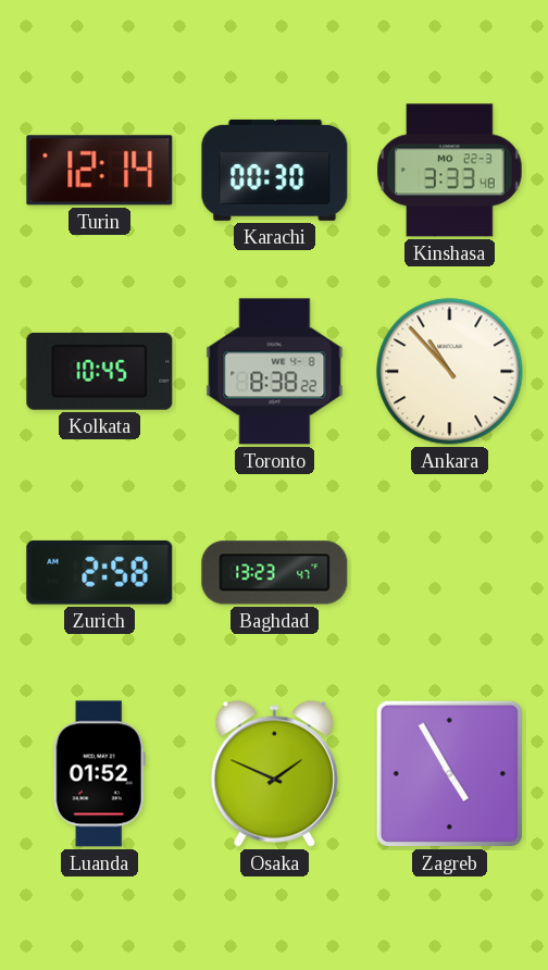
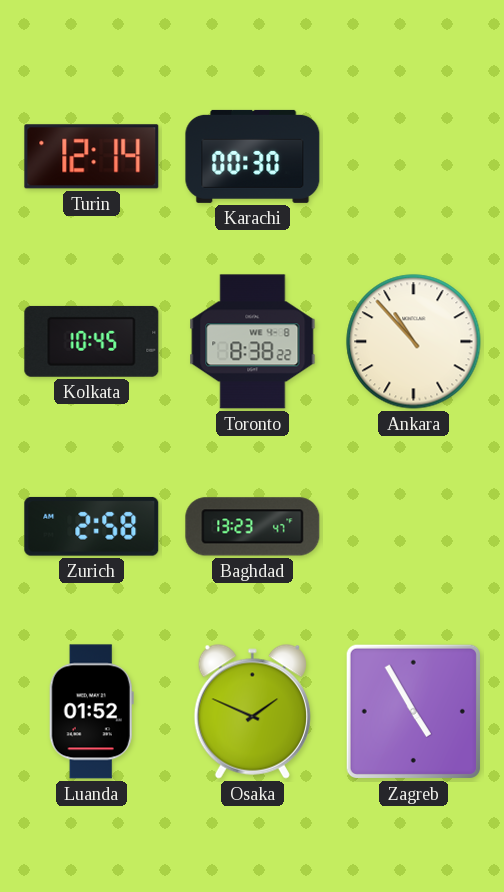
Kinshasa: 3:33 -> none (450, 171)
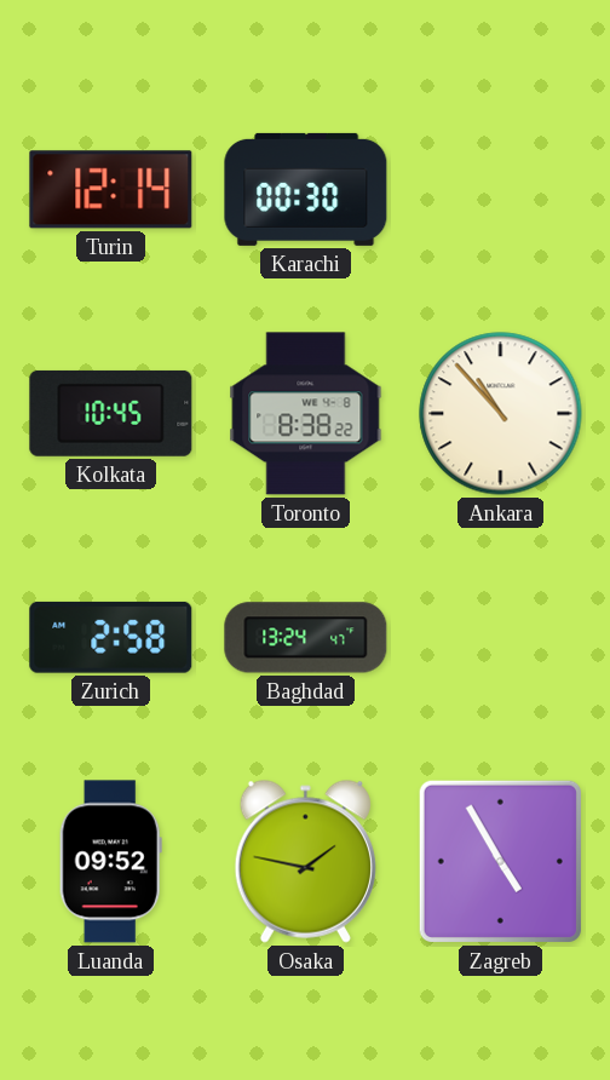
Baghdad: 13:23 -> 13:24 (306, 638)
Luanda: 01:52 -> 09:52 (110, 862)
Osaka: 1:49 -> 1:47 (305, 861)
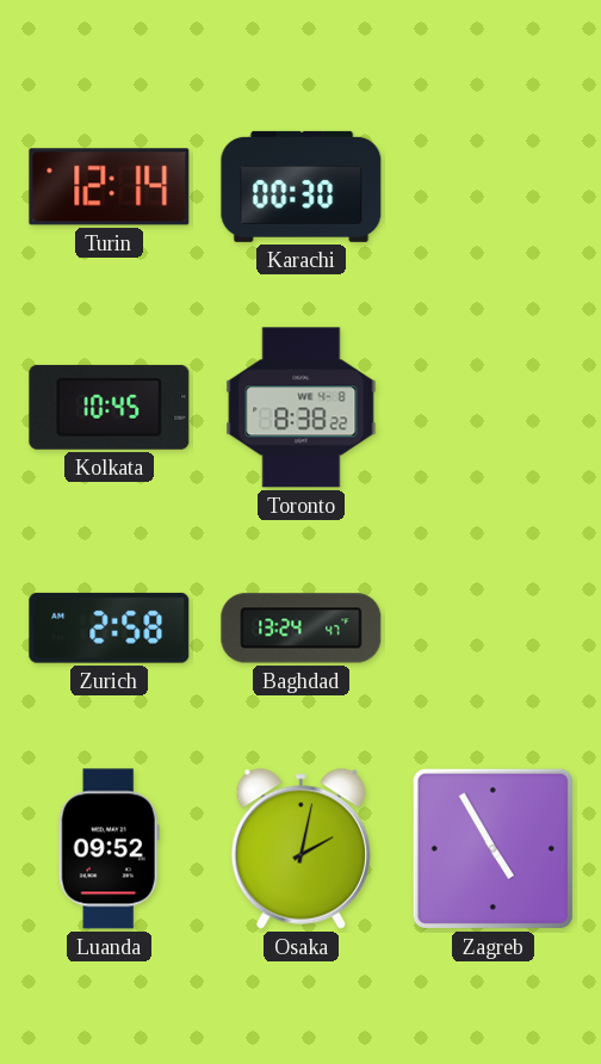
Ankara: 10:53 -> none (501, 414)
Osaka: 1:47 -> 2:02 (300, 848)
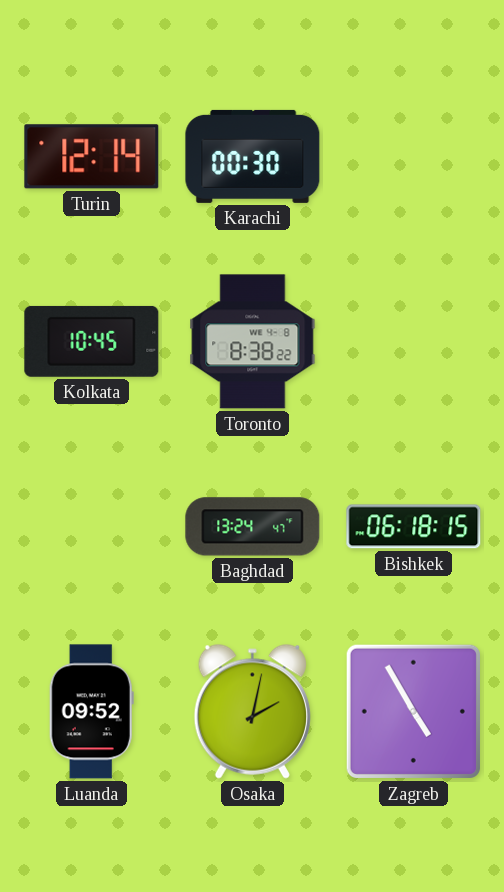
Zurich: 2:58 -> none (110, 627)
Bishkek: none -> 06:18 (414, 527)
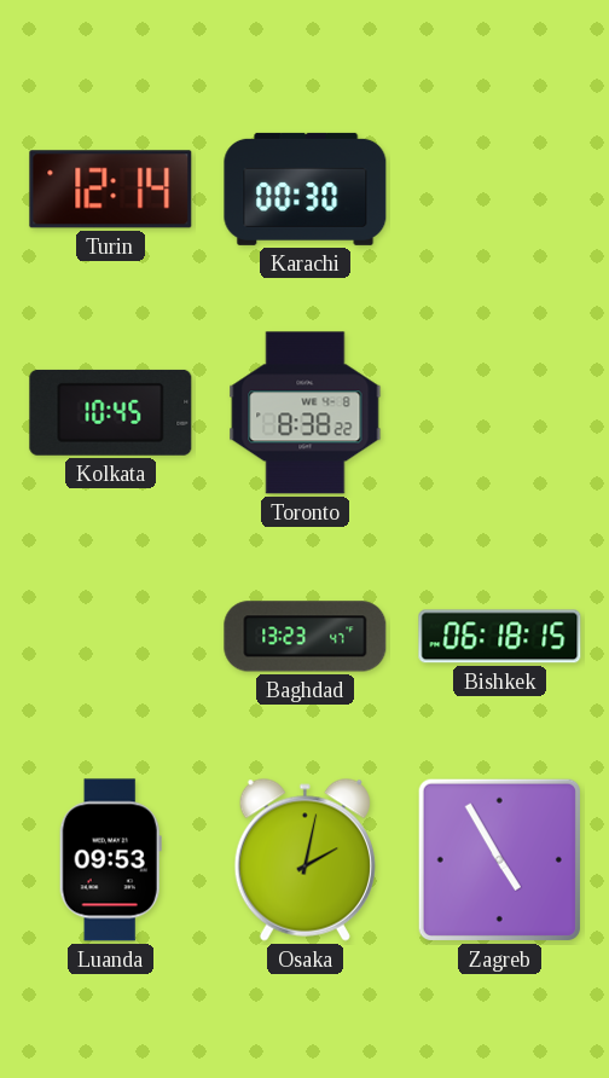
Baghdad: 13:24 -> 13:23 (306, 637)
Luanda: 09:52 -> 09:53 (110, 860)
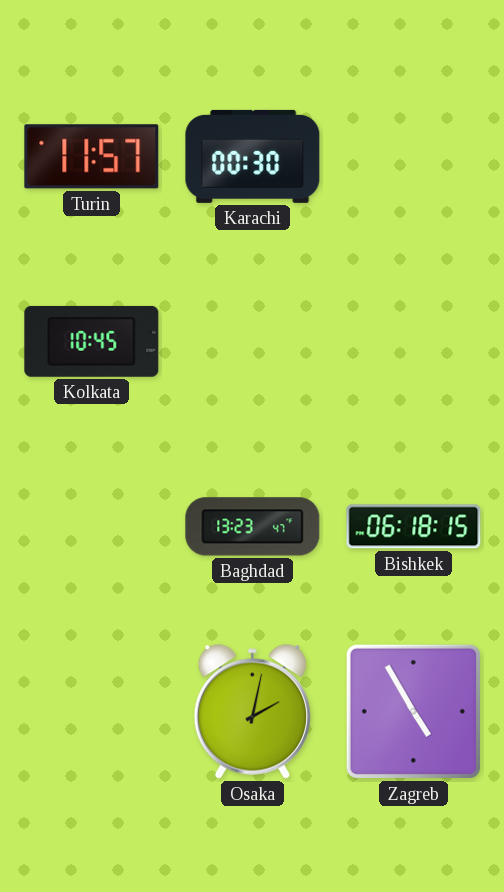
Turin: 12:14 -> 11:57 (92, 157)
Toronto: 8:38 -> none (306, 413)
Luanda: 09:53 -> none (110, 860)
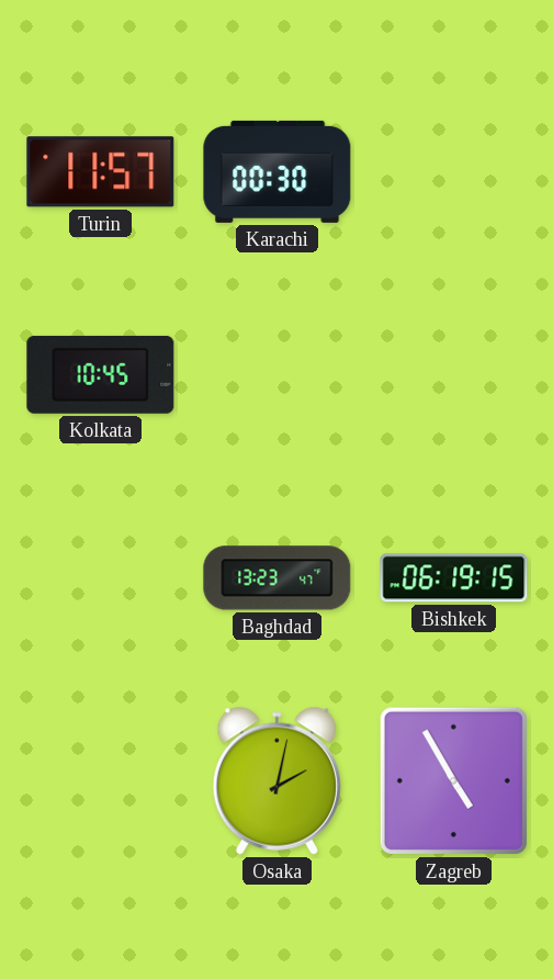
Bishkek: 06:18 -> 06:19 (454, 578)
